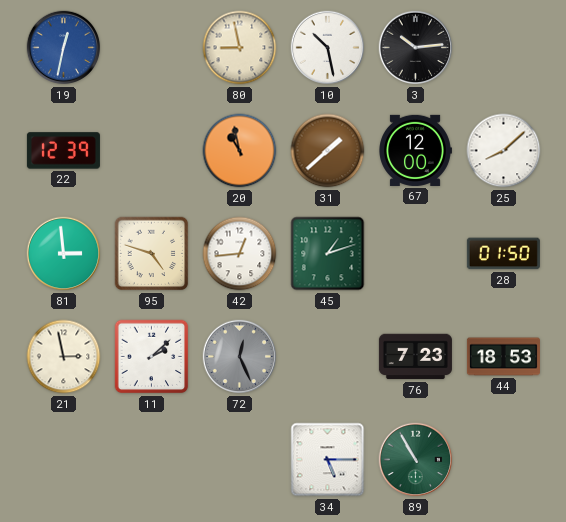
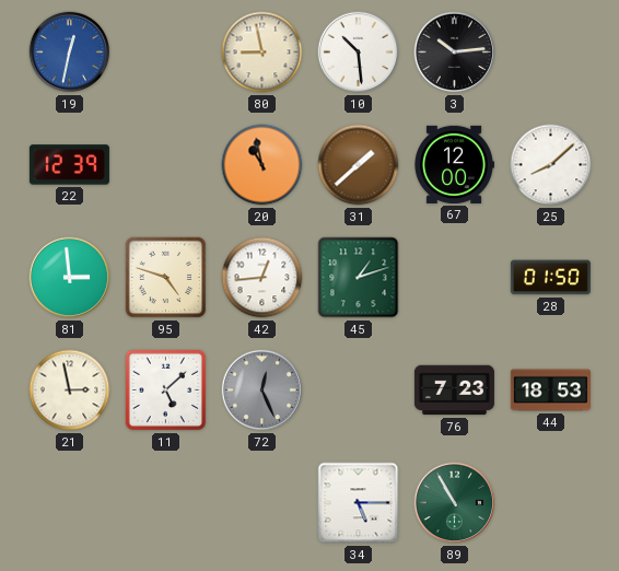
10: 10:28 -> 10:29 (359, 53)
11: 2:08 -> 5:08 (166, 391)
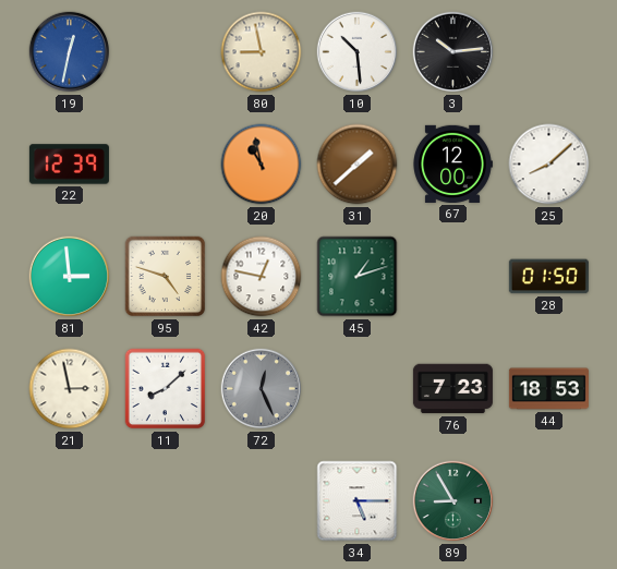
42: 12:44 -> 12:47 (262, 277)
11: 5:08 -> 8:08 (166, 389)
89: 10:55 -> 8:55 (453, 501)
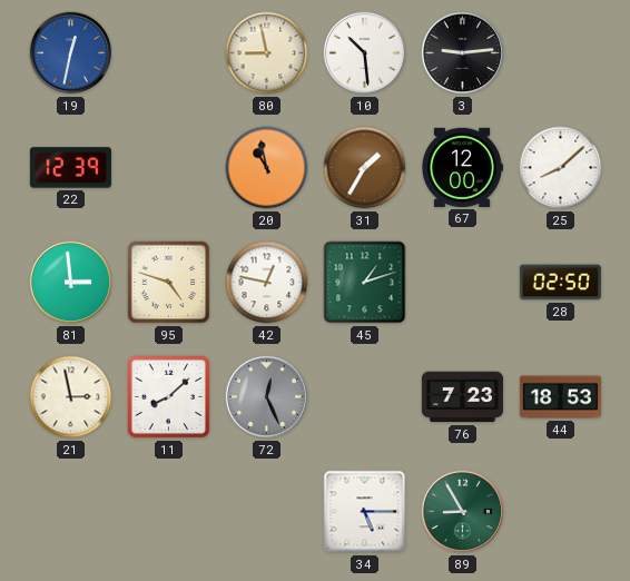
3: 10:14 -> 9:14 (463, 53)
31: 1:38 -> 1:35 (365, 168)
28: 01:50 -> 02:50 (560, 283)
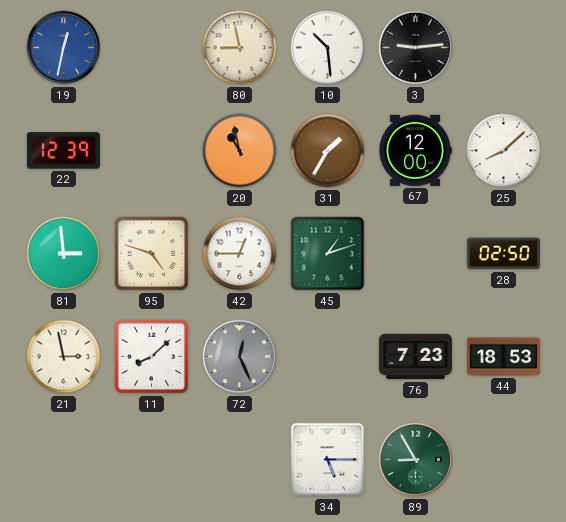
42: 12:47 -> 12:45 (240, 254)
